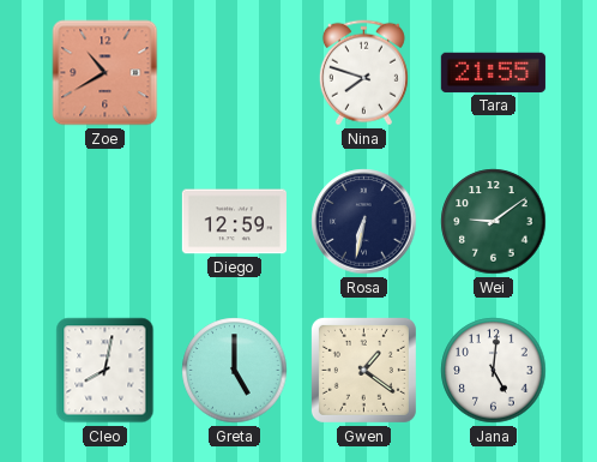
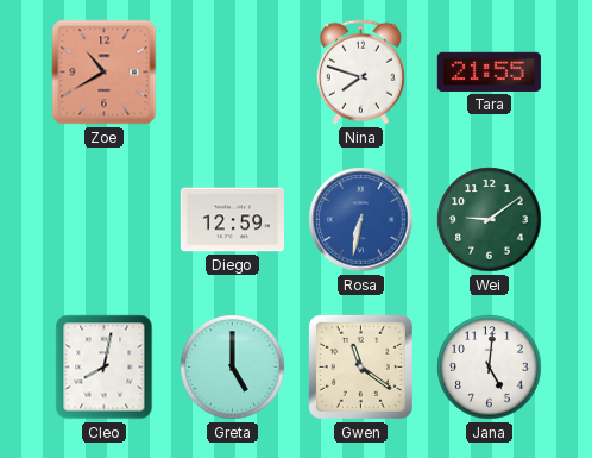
Rosa dial: navy -> blue (361, 220)
Gwen: 1:21 -> 11:21 (360, 366)
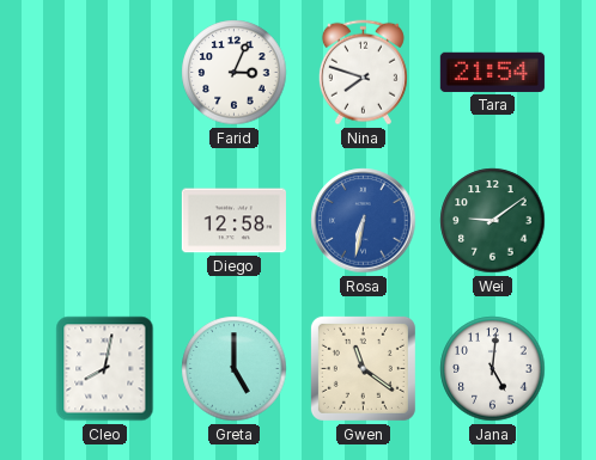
Zoe: 10:40 -> none (105, 73)
Farid: none -> 3:04 (235, 73)
Tara: 21:55 -> 21:54 (492, 72)
Diego: 12:59 -> 12:58 (233, 221)
